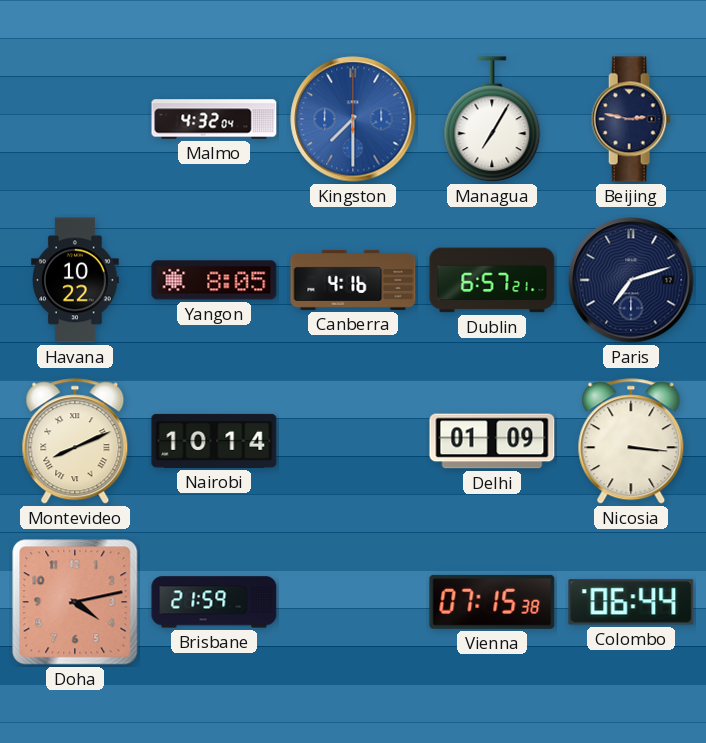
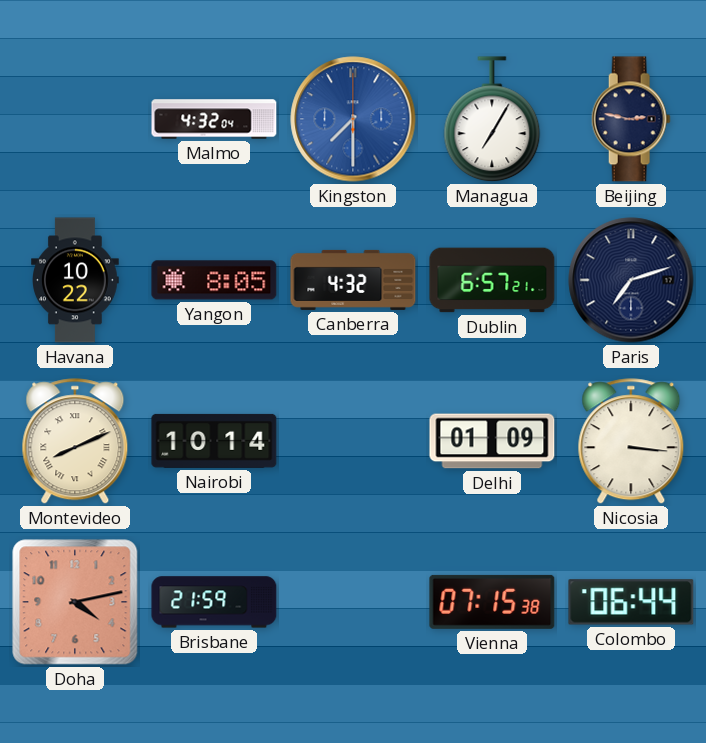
Canberra: 4:16 -> 4:32 (353, 280)
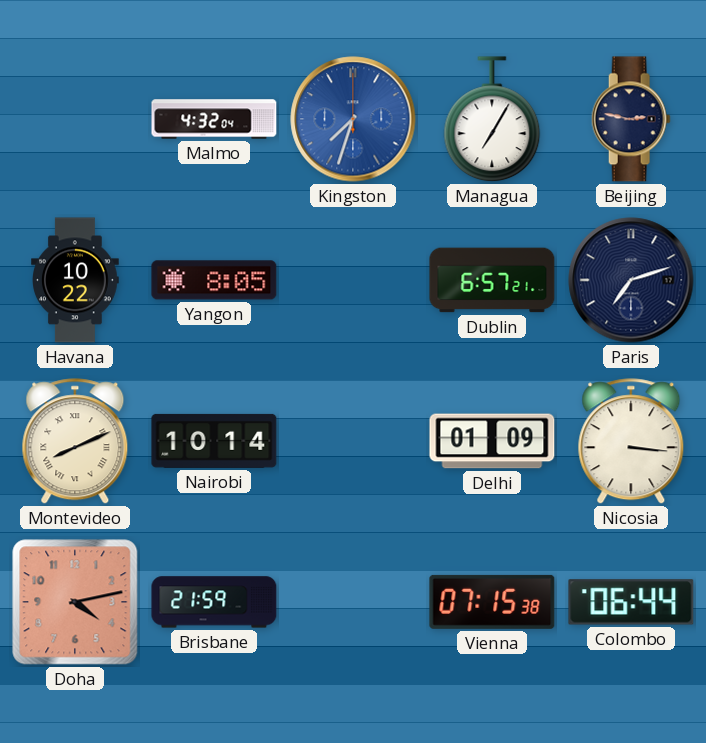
Kingston: 7:30 -> 7:33 (353, 119)
Canberra: 4:32 -> none (353, 280)
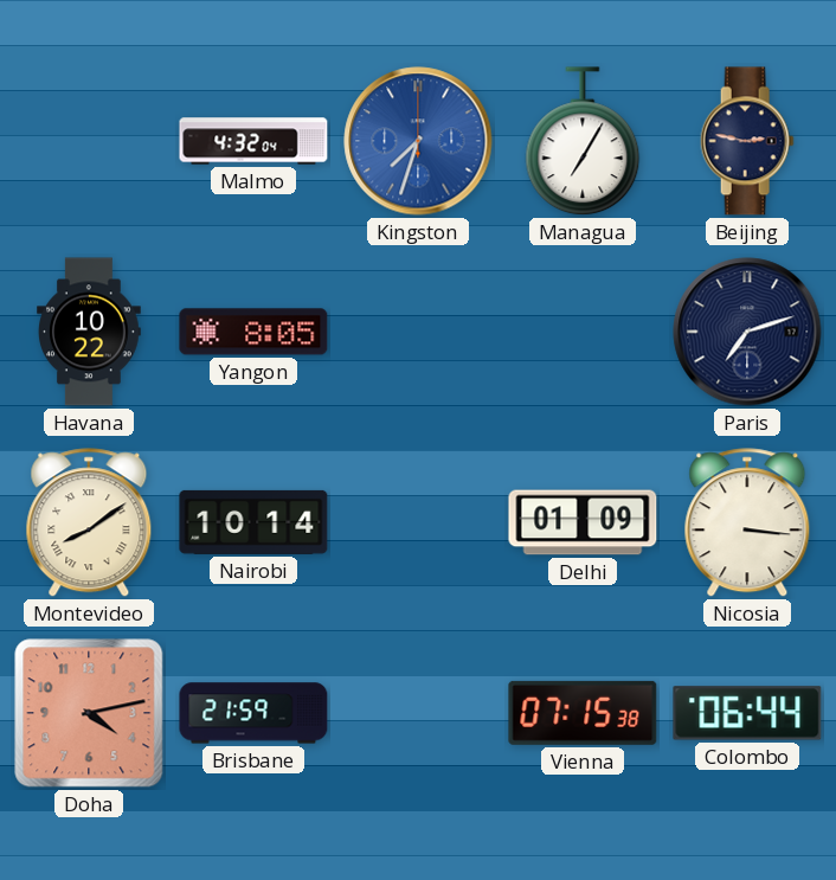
Dublin: 6:57 -> none (492, 280)
Montevideo: 8:11 -> 8:09 (89, 523)
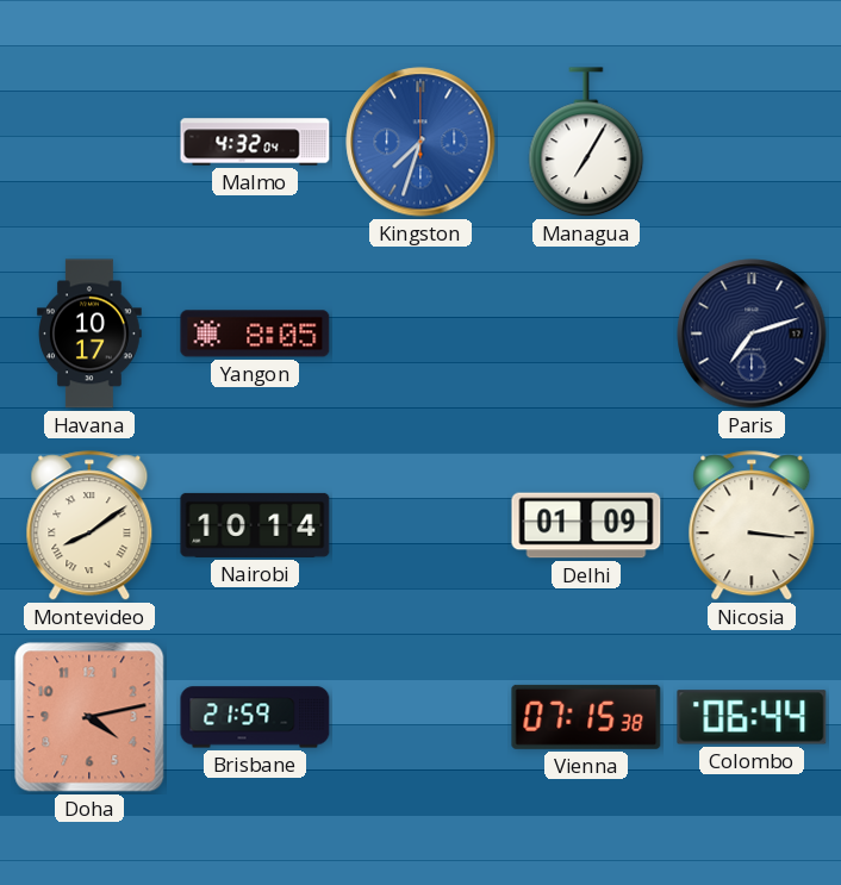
Beijing: 2:47 -> none (747, 141)
Havana: 10:22 -> 10:17 (91, 334)
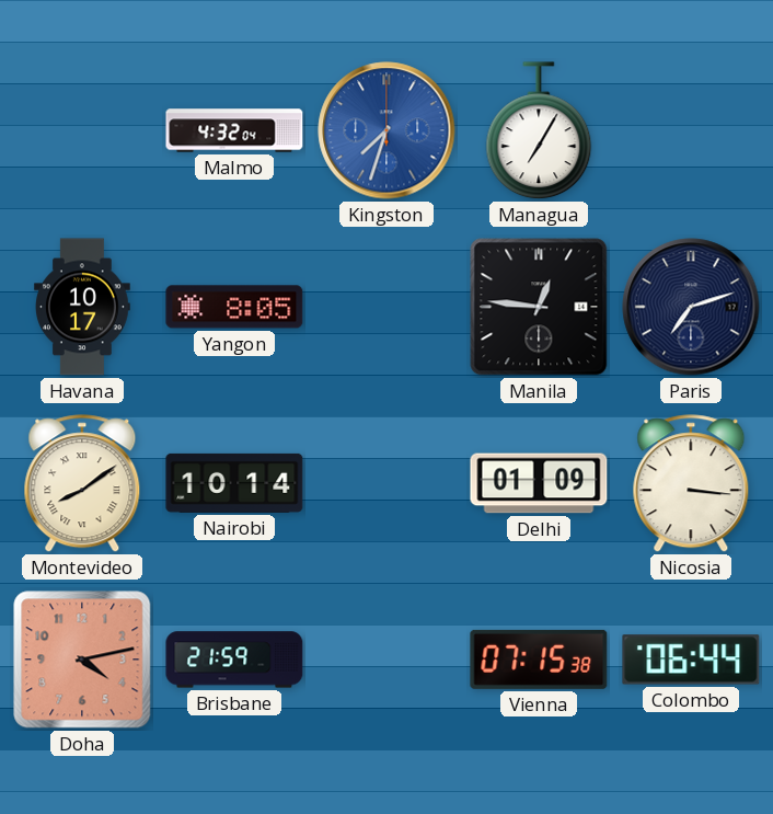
Manila: none -> 12:46 (539, 307)
